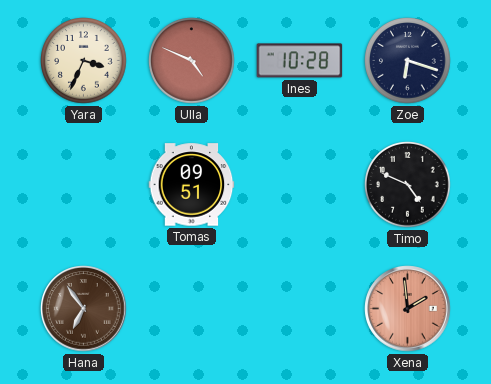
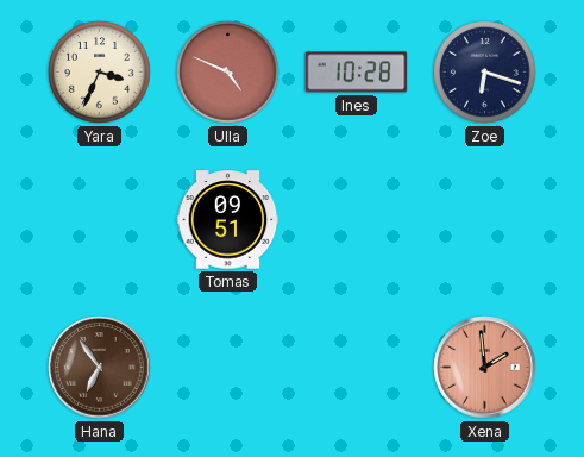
Timo: 4:49 -> none (408, 185)
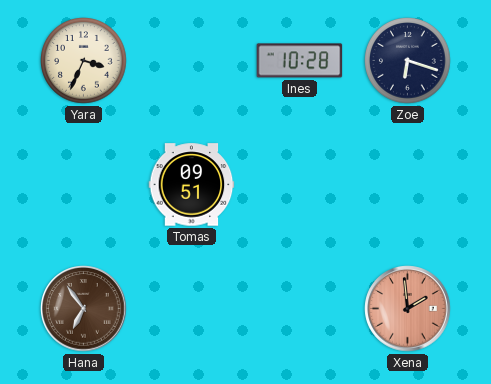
Ulla: 4:49 -> none (228, 73)
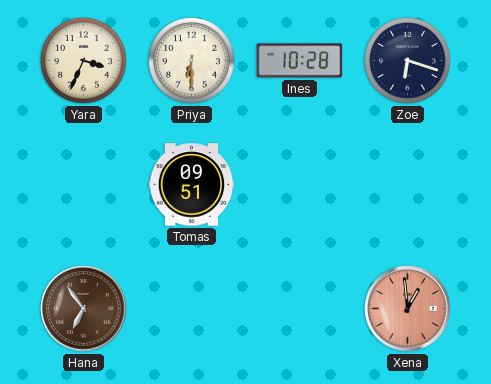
Priya: none -> 6:30 (192, 61)
Xena: 1:59 -> 12:59 (408, 309)
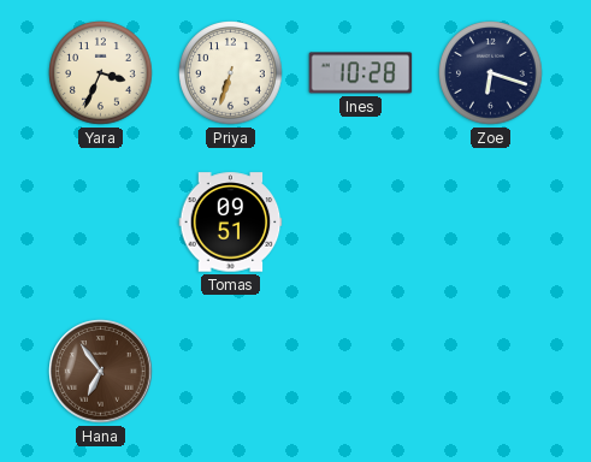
Priya: 6:30 -> 6:33 (231, 73)
Xena: 12:59 -> none (408, 309)
